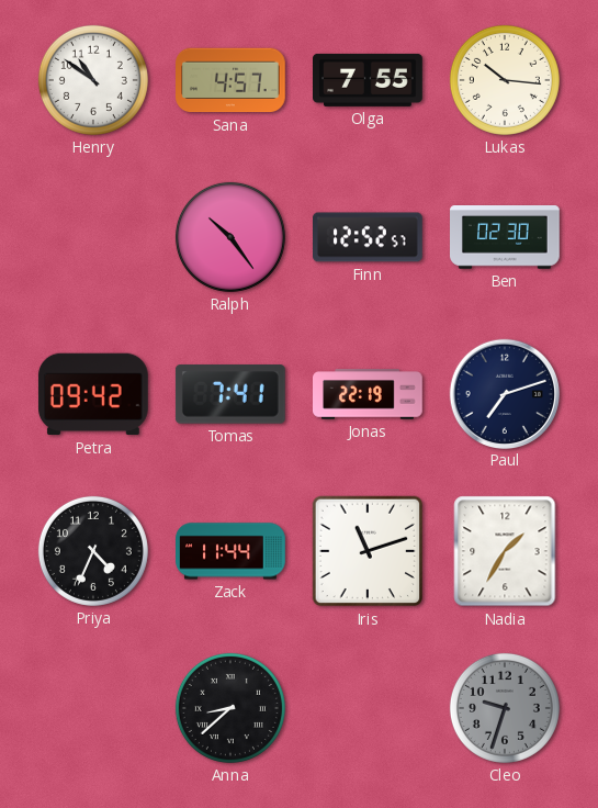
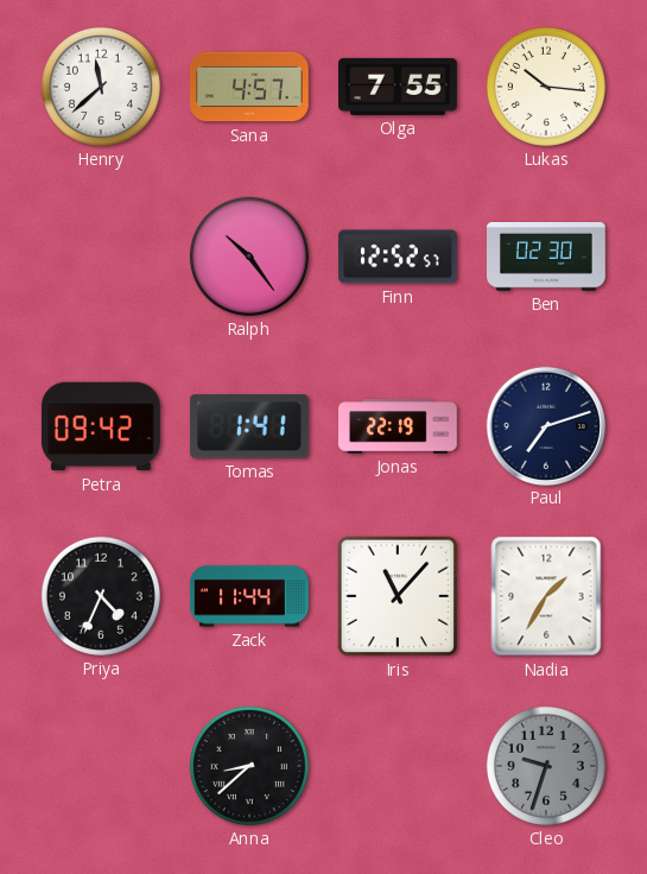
Henry: 10:51 -> 11:38 (101, 87)
Tomas: 7:41 -> 1:41 (249, 426)
Iris: 11:12 -> 11:07 (398, 596)
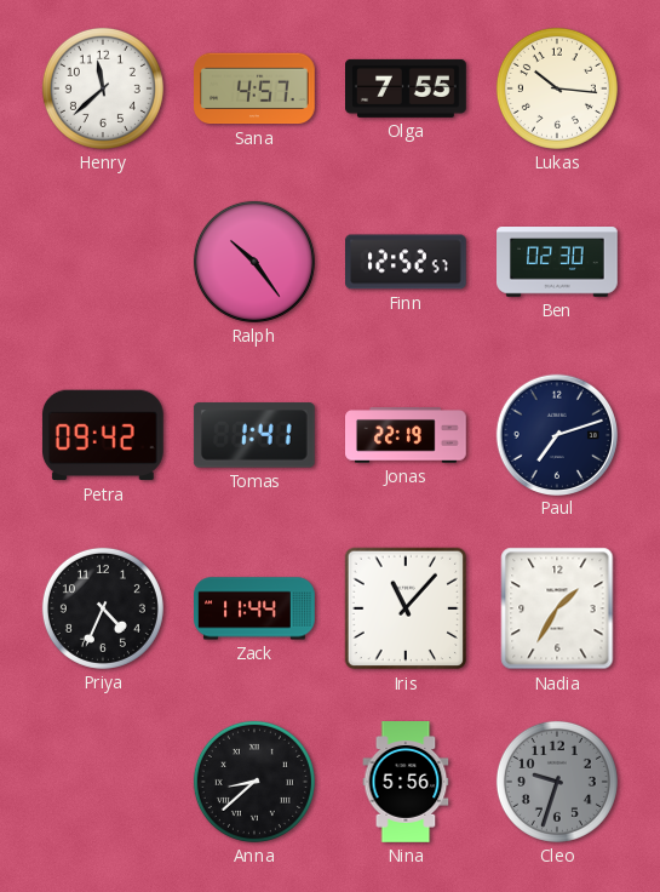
Nina: none -> 5:56 (406, 782)
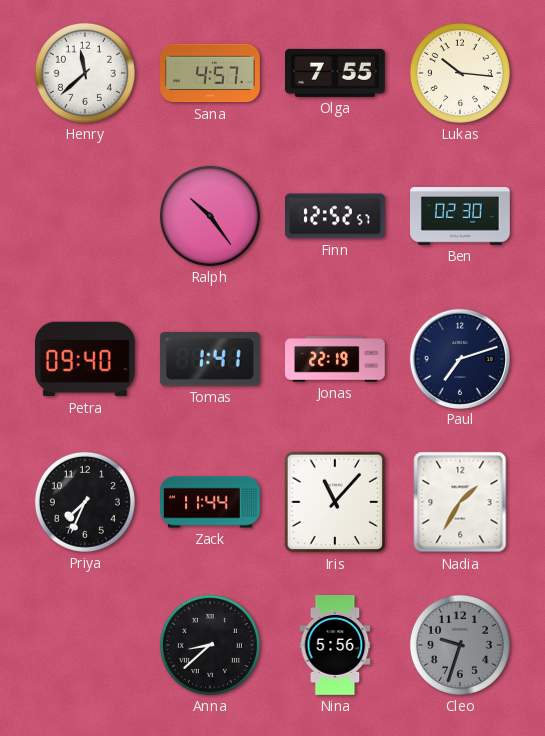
Petra: 09:42 -> 09:40 (85, 359)
Priya: 4:34 -> 7:34 (85, 502)
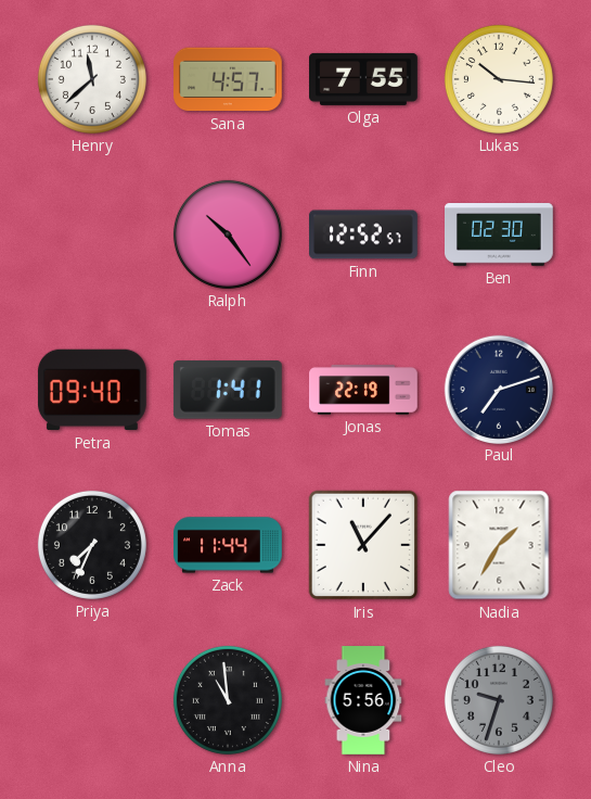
Anna: 8:38 -> 10:59 (228, 700)
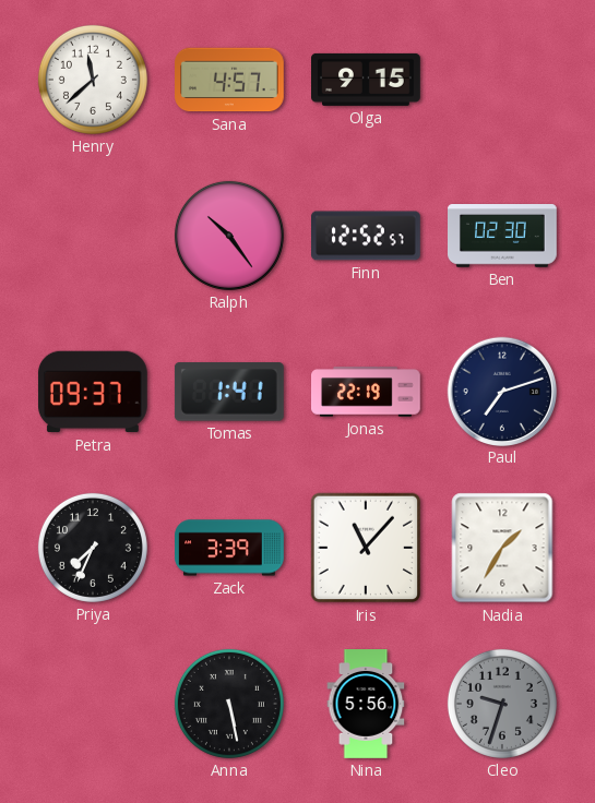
Olga: 7:55 -> 9:15 (367, 80)
Lukas: 10:16 -> none (499, 79)
Petra: 09:40 -> 09:37 (93, 392)
Zack: 11:44 -> 3:39 (230, 548)
Anna: 10:59 -> 5:28 (229, 704)
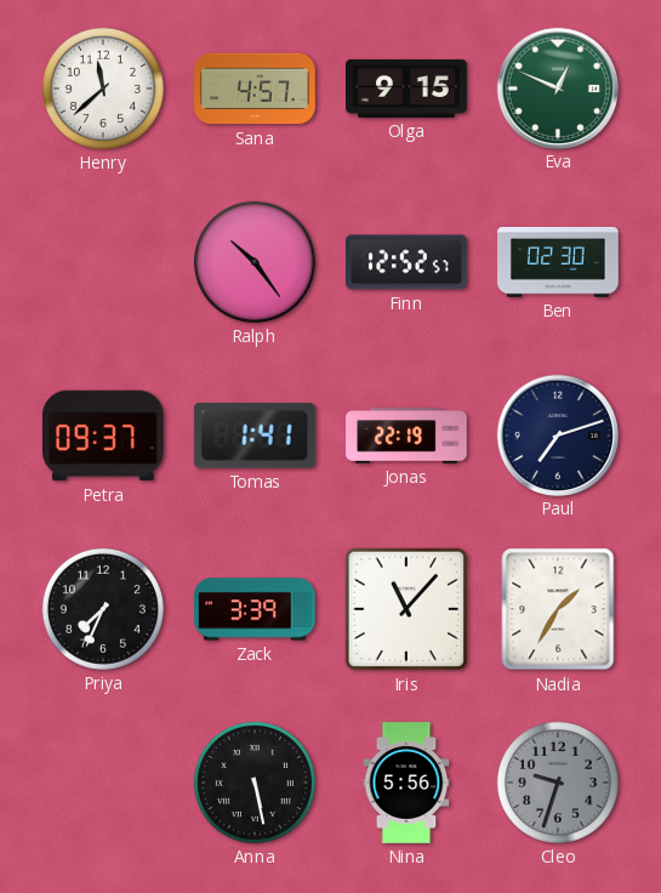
Eva: none -> 12:49 (557, 87)
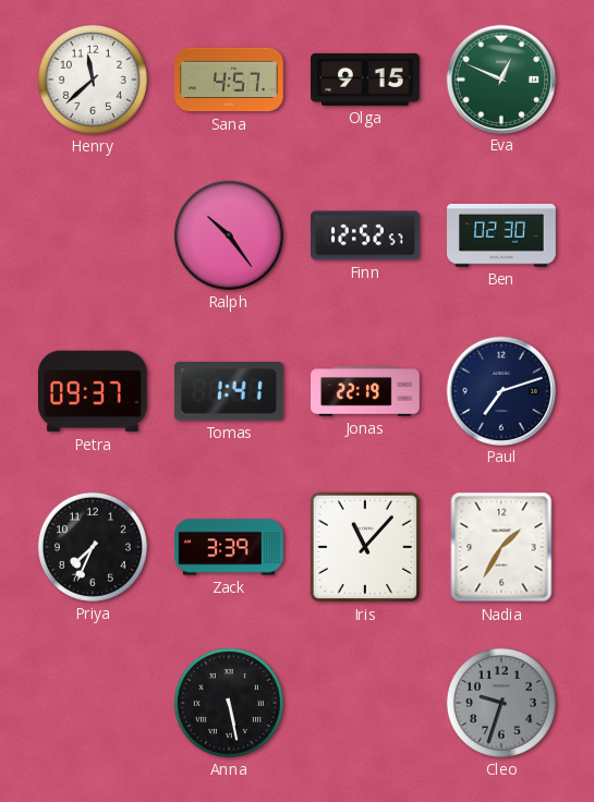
Nina: 5:56 -> none (406, 783)
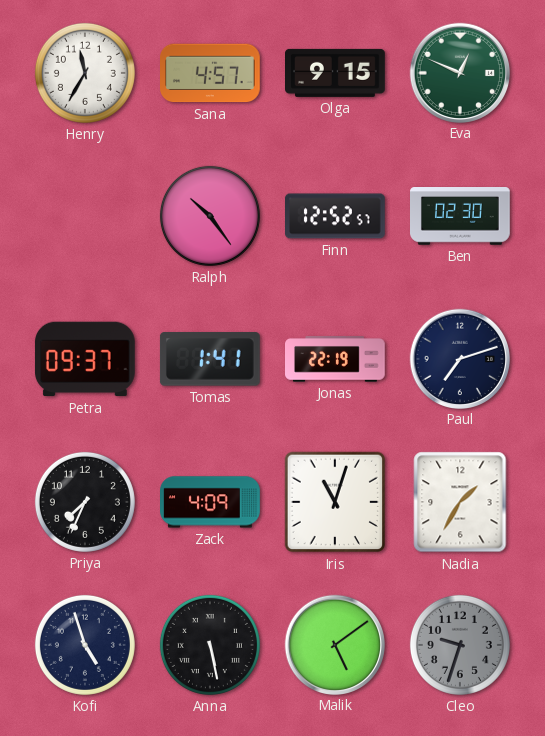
Henry: 11:38 -> 11:35 (85, 73)
Zack: 3:39 -> 4:09 (211, 502)
Iris: 11:07 -> 11:03 (335, 502)
Kofi: none -> 4:57 (85, 645)
Malik: none -> 5:09 (334, 644)
